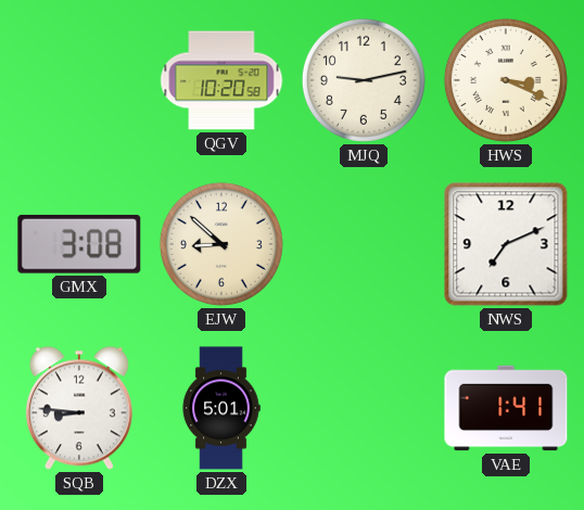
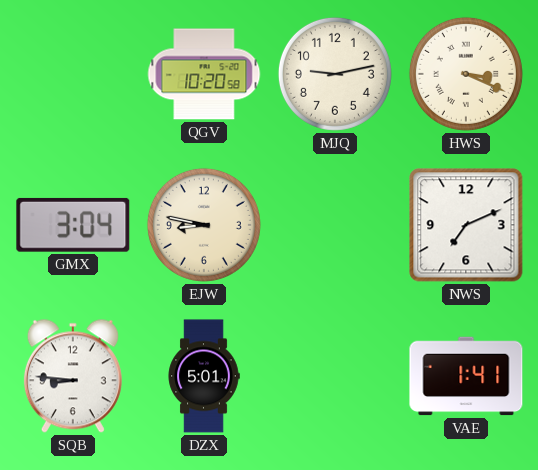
GMX: 3:08 -> 3:04 (73, 225)
EJW: 8:52 -> 8:47 (204, 225)
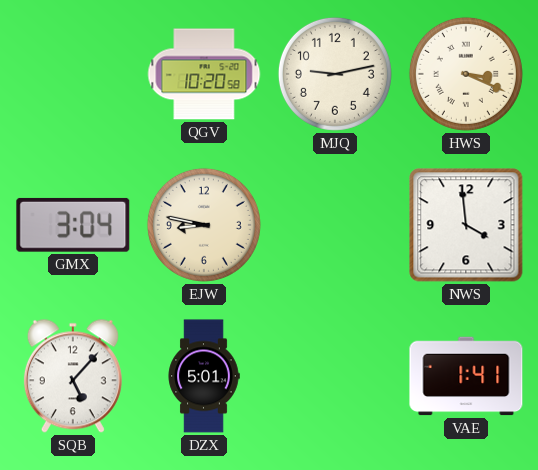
NWS: 7:11 -> 3:59 (466, 225)
SQB: 8:46 -> 5:07 (73, 376)
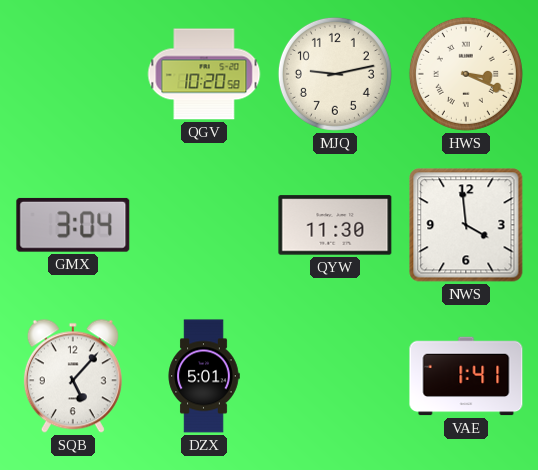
EJW: 8:47 -> none (204, 225)
QYW: none -> 11:30 (335, 225)
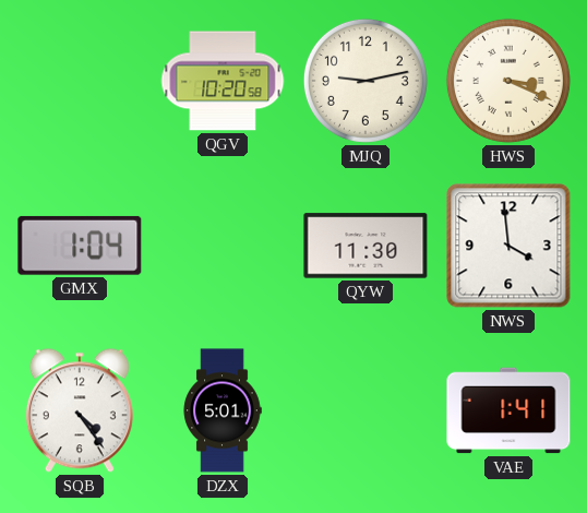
GMX: 3:04 -> 1:04 (80, 246)
SQB: 5:07 -> 4:24 (80, 410)
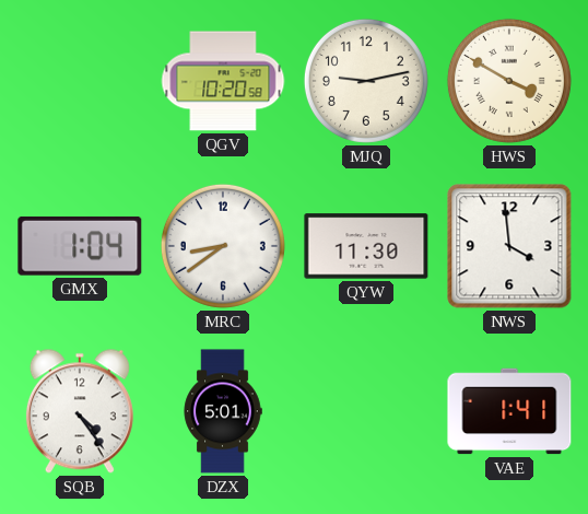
HWS: 3:19 -> 3:50 (509, 81)
MRC: none -> 8:39 (223, 246)
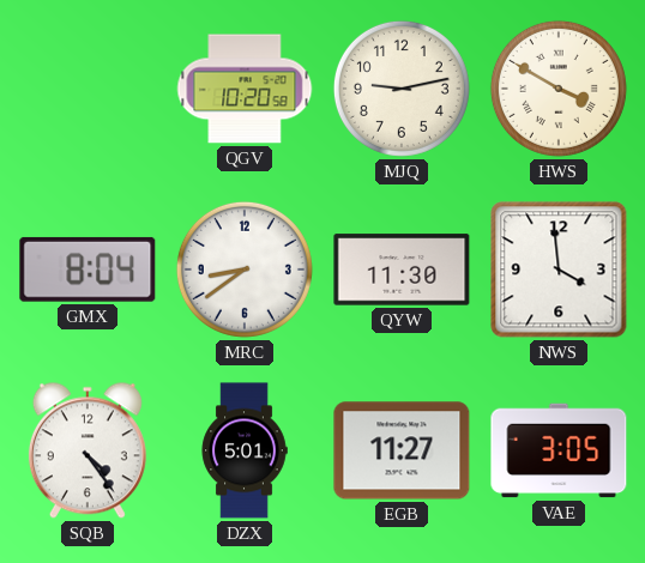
GMX: 1:04 -> 8:04 (88, 270)
EGB: none -> 11:27 (402, 450)
VAE: 1:41 -> 3:05 (559, 450)
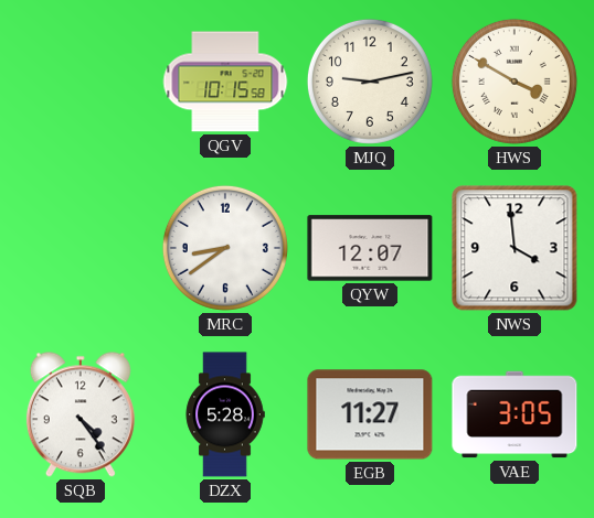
QGV: 10:20 -> 10:15 (225, 82)
GMX: 8:04 -> none (88, 270)
QYW: 11:30 -> 12:07 (370, 248)
DZX: 5:01 -> 5:28 (225, 414)
